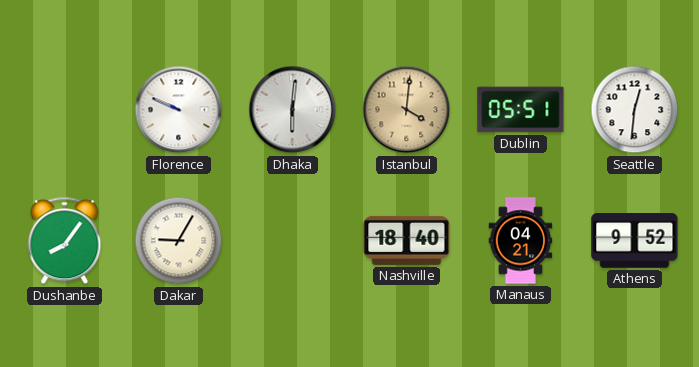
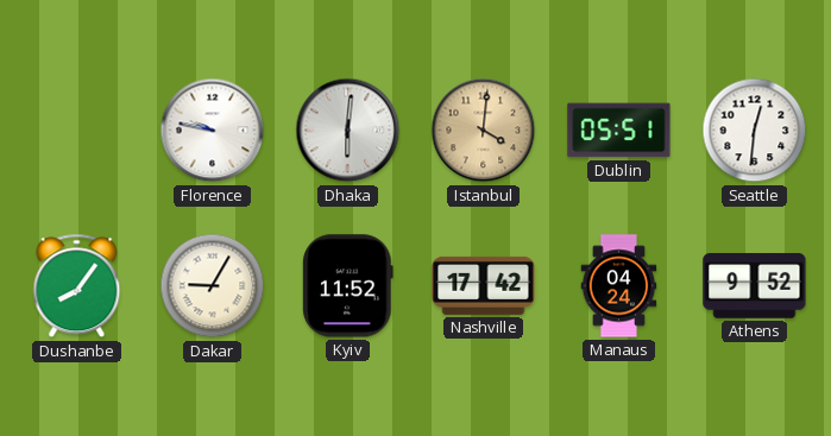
Florence: 9:49 -> 9:47 (213, 131)
Kyiv: none -> 11:52 (348, 286)
Nashville: 18:40 -> 17:42 (484, 285)
Manaus: 04:21 -> 04:24 (619, 286)
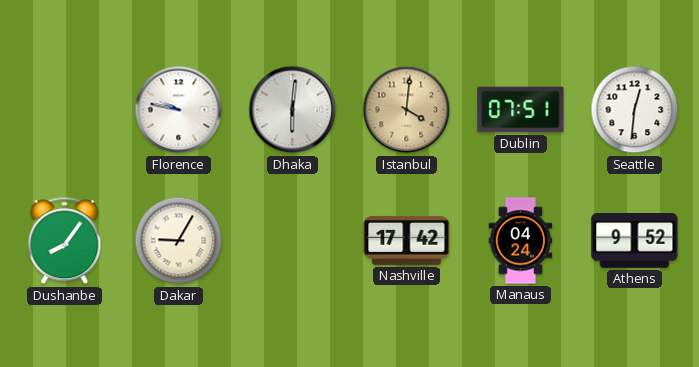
Dublin: 05:51 -> 07:51 (521, 110)
Kyiv: 11:52 -> none (348, 286)
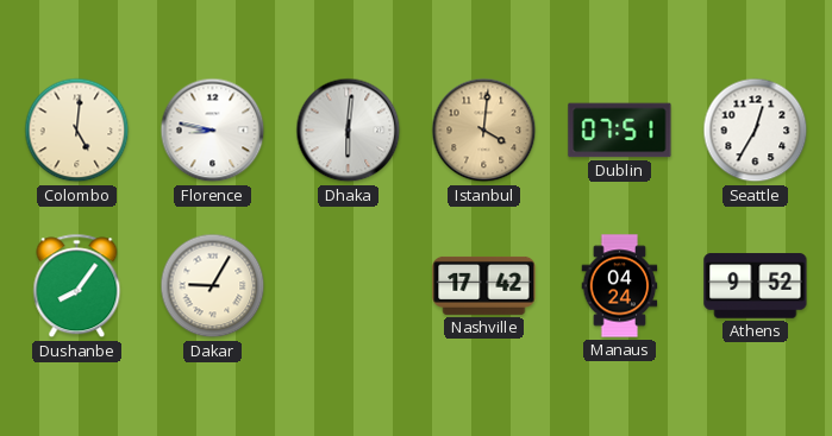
Colombo: none -> 5:01 (77, 131)
Florence: 9:47 -> 8:47 (213, 131)
Seattle: 12:31 -> 12:35 (756, 131)
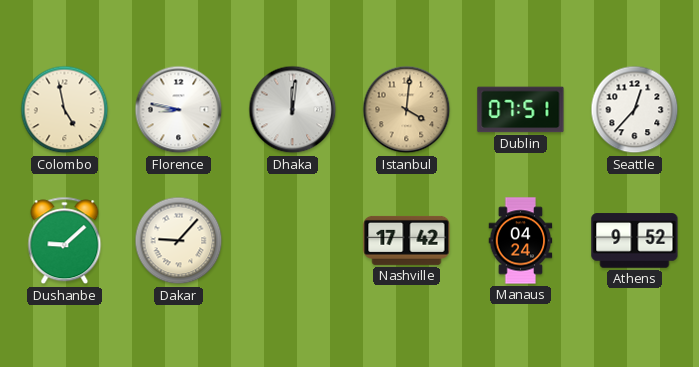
Colombo: 5:01 -> 4:58 (65, 110)
Dhaka: 6:01 -> 12:01 (293, 110)
Seattle: 12:35 -> 12:37 (635, 110)
Dushanbe: 8:06 -> 9:08 (65, 241)
Dakar: 9:05 -> 9:07 (179, 241)
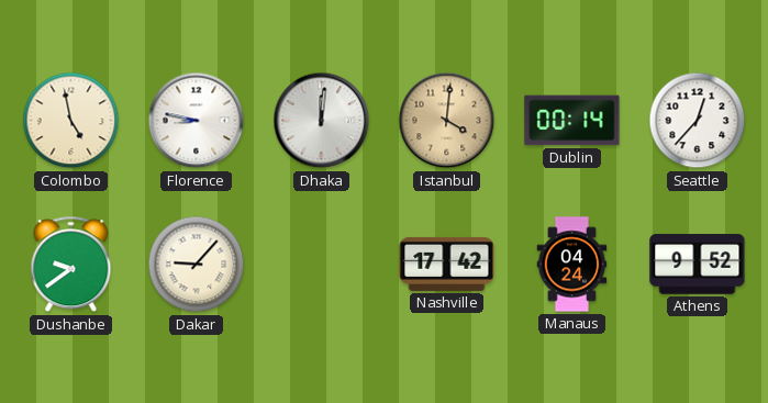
Dublin: 07:51 -> 00:14 (572, 121)
Dushanbe: 9:08 -> 9:39 (71, 265)
